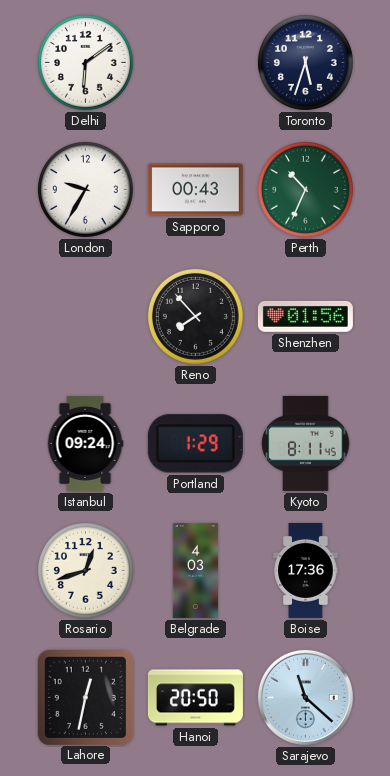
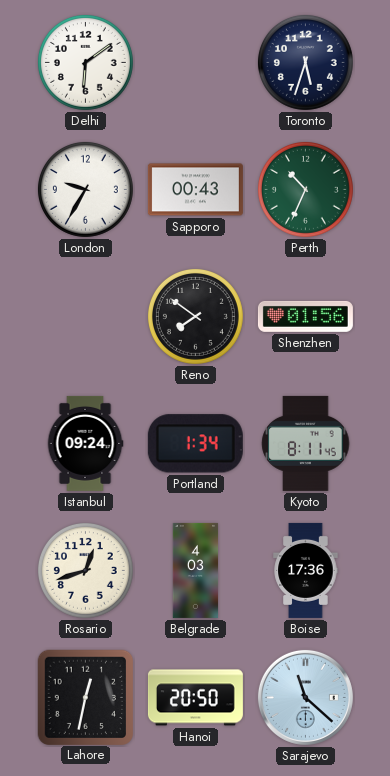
Reno: 7:53 -> 7:51 (195, 316)
Portland: 1:29 -> 1:34 (195, 444)
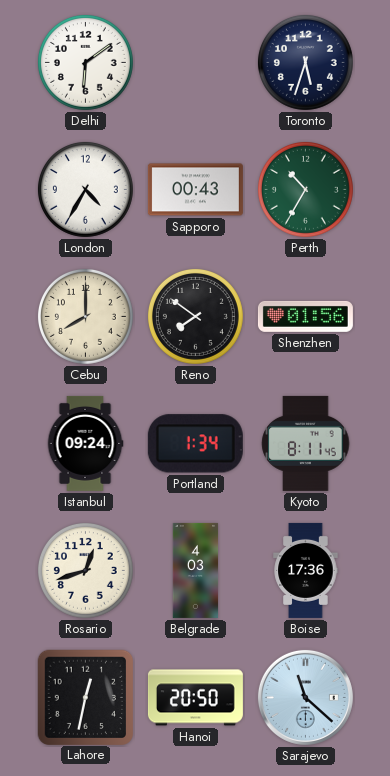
London: 9:35 -> 4:35 (85, 189)
Perth: 10:34 -> 10:35 (305, 189)
Cebu: none -> 8:00 (85, 316)
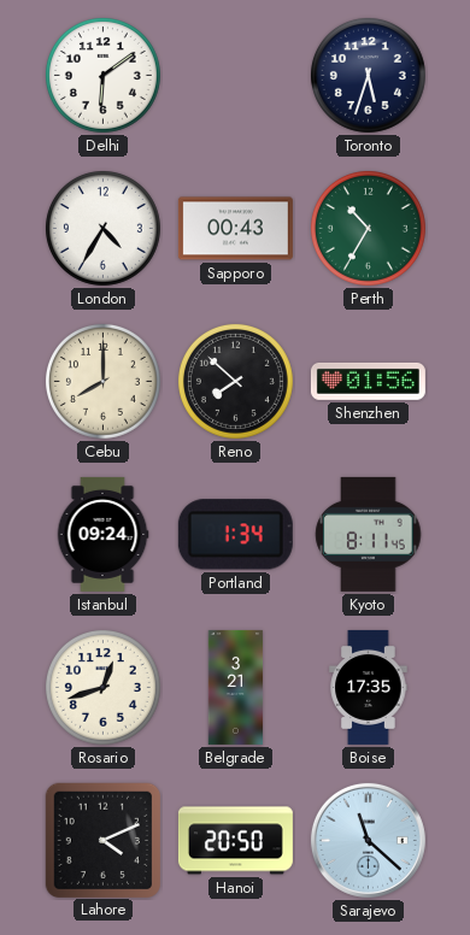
Reno: 7:51 -> 7:52 (235, 381)
Belgrade: 4:03 -> 3:21 (236, 687)
Boise: 17:36 -> 17:35 (369, 687)
Lahore: 12:32 -> 4:11 (102, 840)
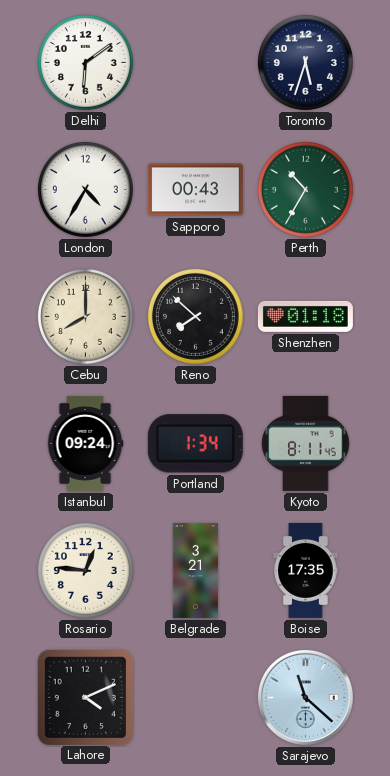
Shenzhen: 01:56 -> 01:18 (305, 316)
Rosario: 12:42 -> 12:46 (85, 570)
Hanoi: 20:50 -> none (235, 841)
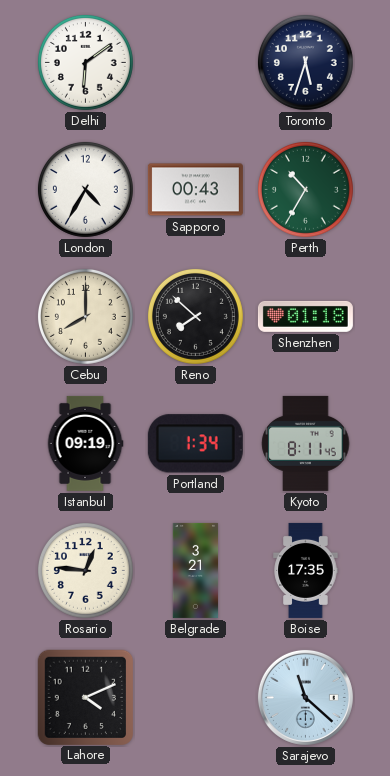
Istanbul: 09:24 -> 09:19 (85, 443)
